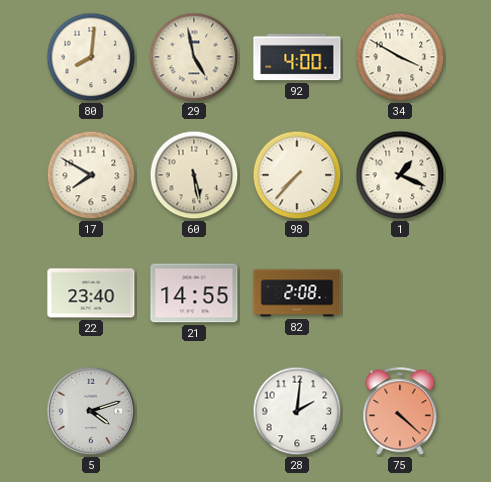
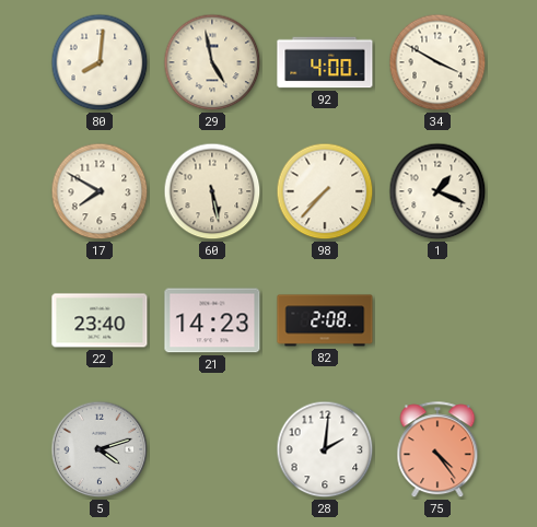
21: 14:55 -> 14:23 (212, 320)
75: 4:22 -> 4:24 (437, 450)
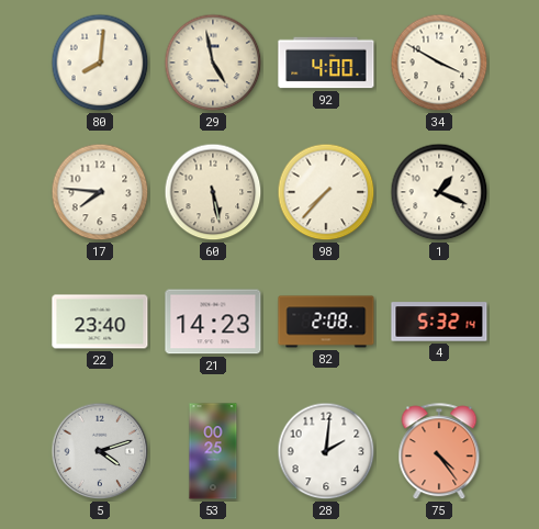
17: 7:50 -> 7:46 (100, 192)
4: none -> 5:32 (439, 322)
53: none -> 00:25 (213, 451)
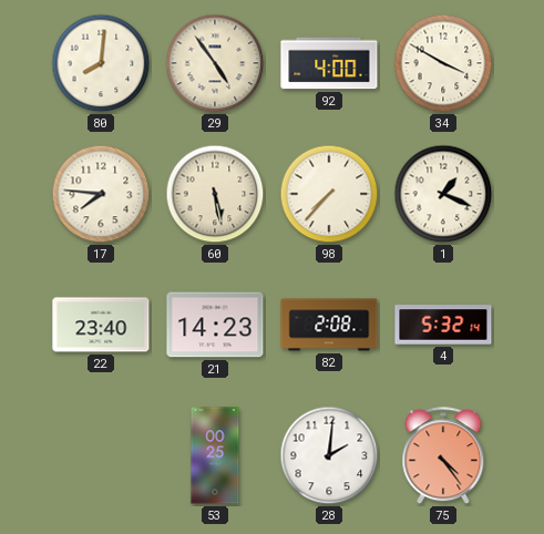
29: 4:58 -> 4:54 (215, 63)
5: 4:12 -> none (100, 451)
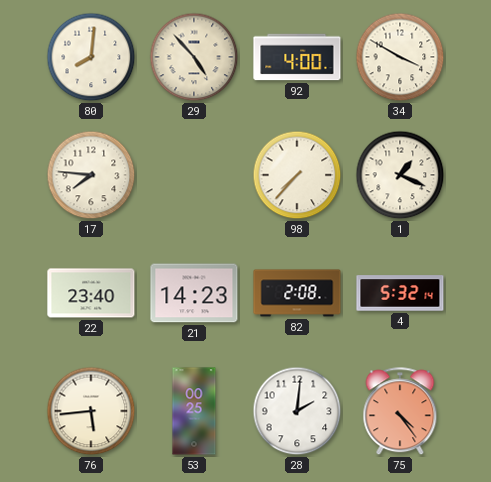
29: 4:54 -> 4:53 (194, 57)
60: 5:28 -> none (215, 194)
76: none -> 5:44 (91, 411)
